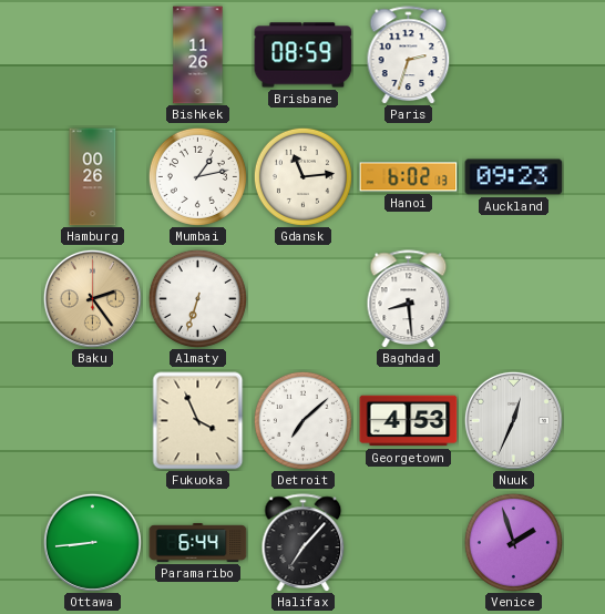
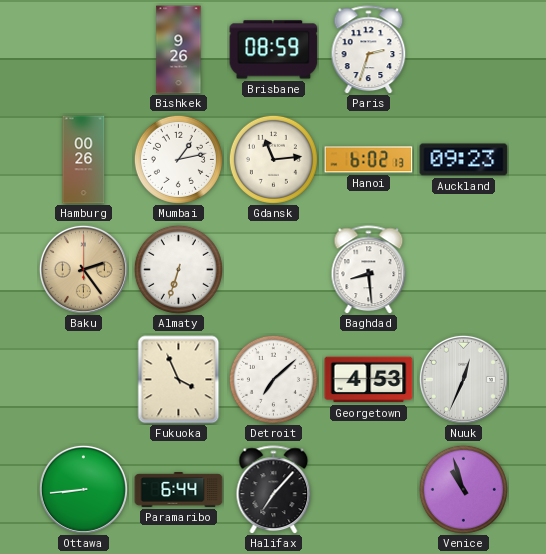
Bishkek: 11:26 -> 9:26 (179, 50)
Venice: 1:57 -> 10:57 (463, 489)
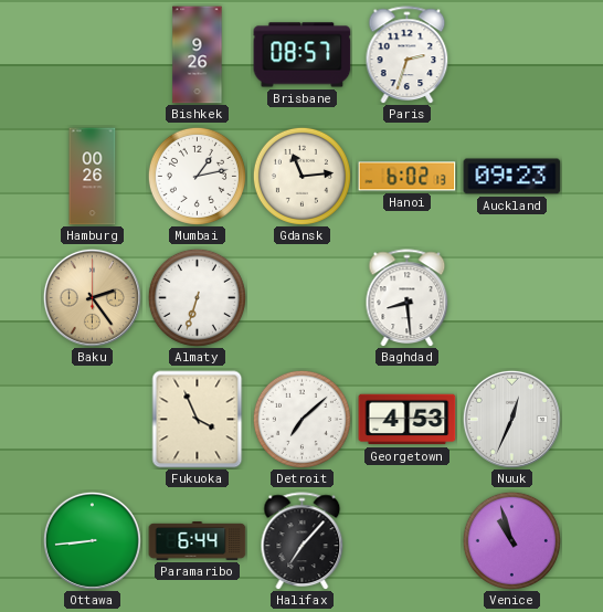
Brisbane: 08:59 -> 08:57 (303, 55)
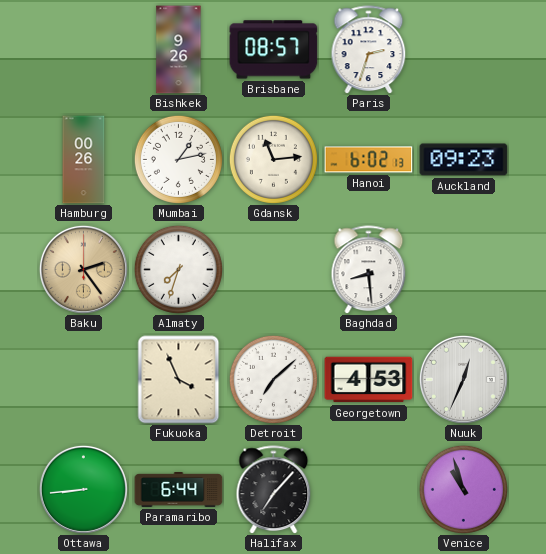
Almaty: 6:33 -> 7:33 (178, 269)
